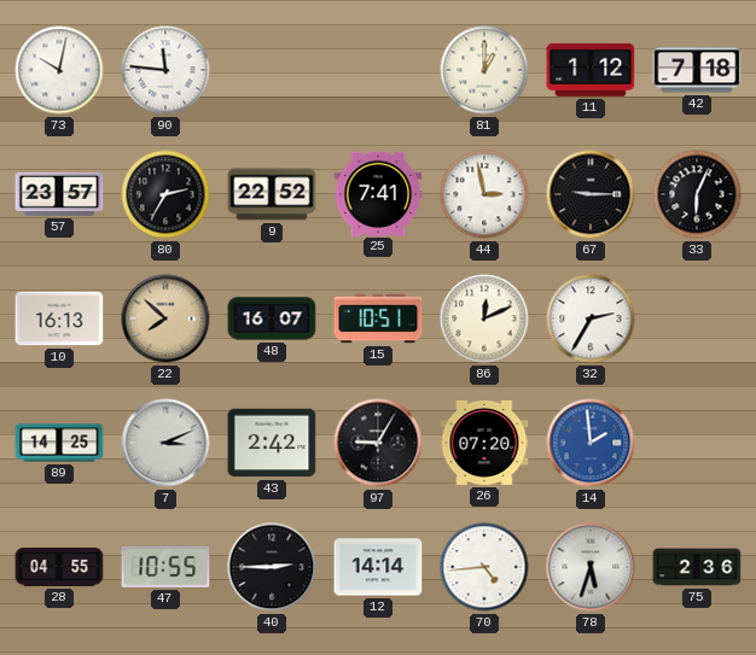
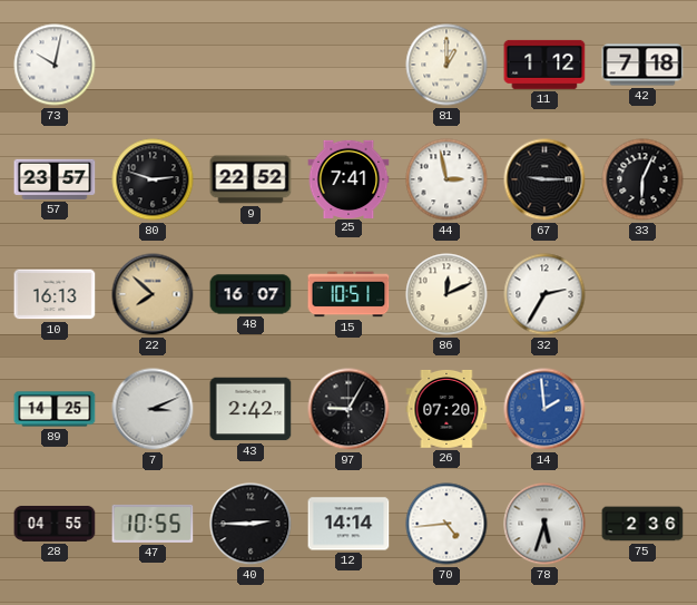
90: 11:46 -> none (165, 70)
80: 2:35 -> 2:48 (153, 179)
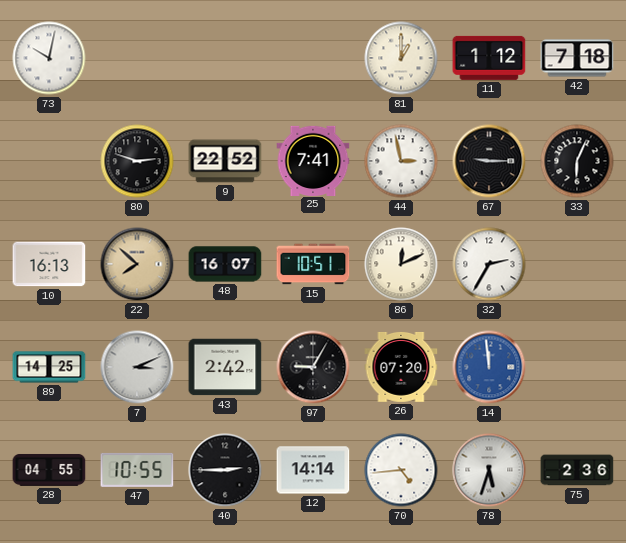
57: 23:57 -> none (55, 179)
14: 1:59 -> 11:59 (489, 367)
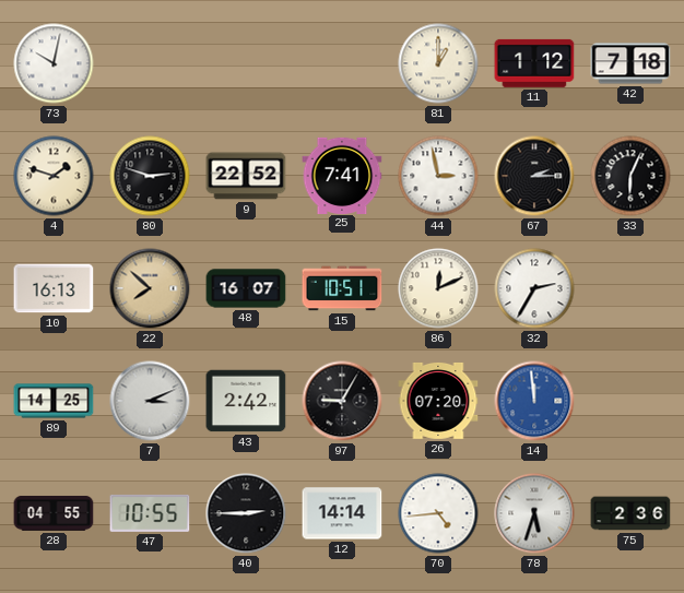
4: none -> 1:48 (54, 176)
67: 9:15 -> 2:15 (534, 176)
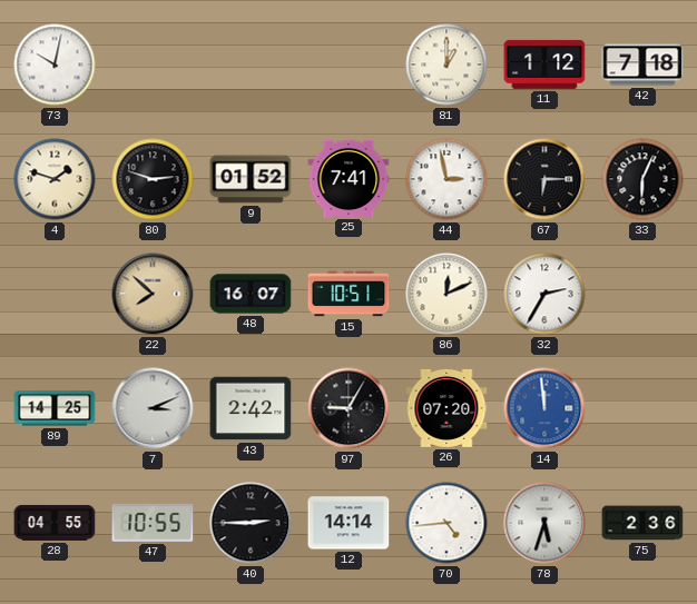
9: 22:52 -> 01:52 (251, 179)
67: 2:15 -> 6:15 (544, 179)
10: 16:13 -> none (54, 288)
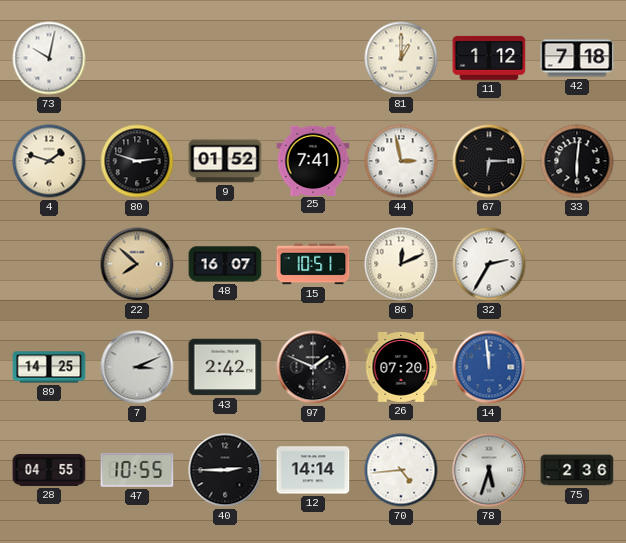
33: 6:04 -> 6:01 (577, 161)
97: 9:05 -> 1:49 (313, 367)
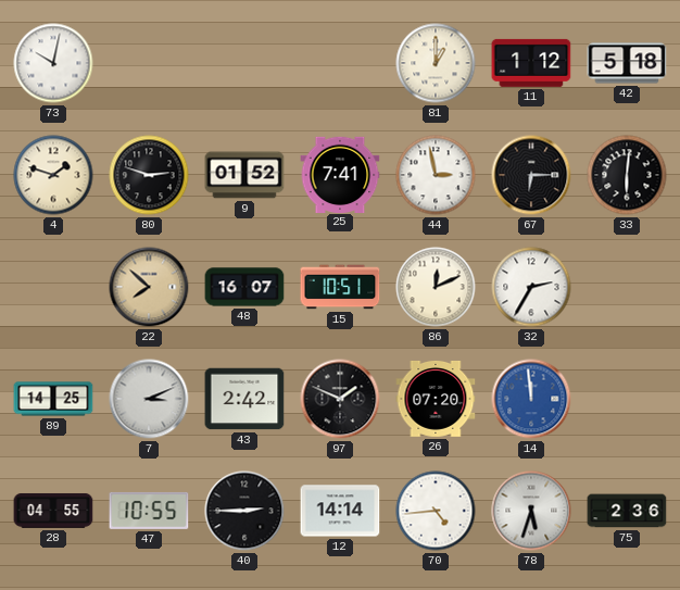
42: 7:18 -> 5:18 (627, 63)
